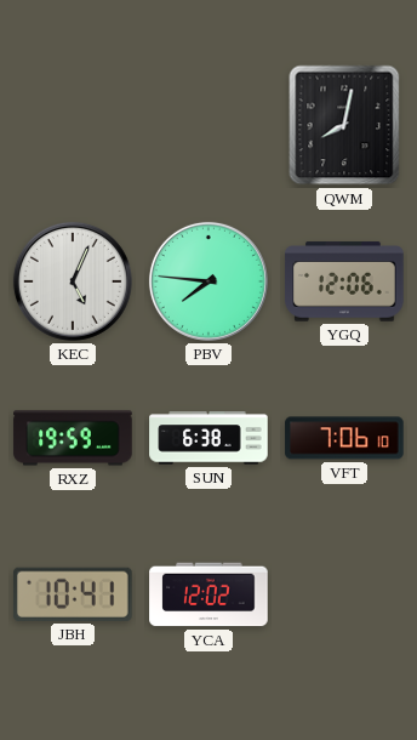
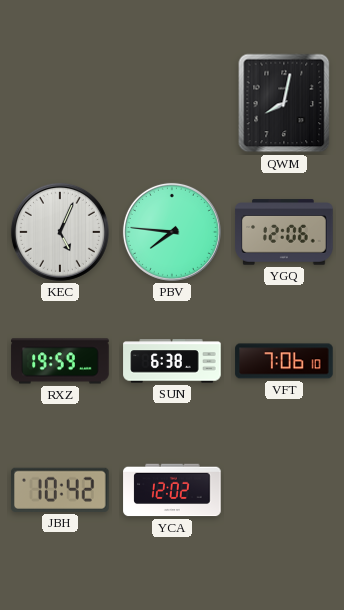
JBH: 10:41 -> 10:42 (61, 490)
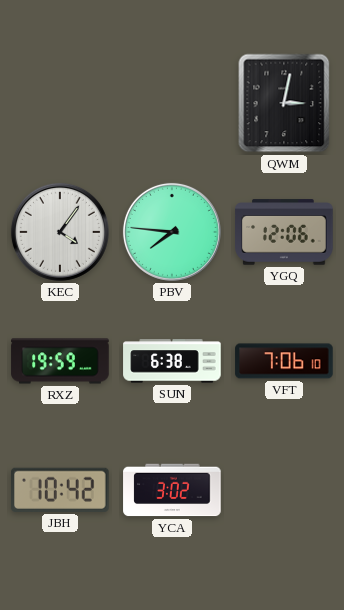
QWM: 8:02 -> 3:02 (284, 103)
KEC: 5:04 -> 4:06 (60, 232)
YCA: 12:02 -> 3:02 (172, 490)
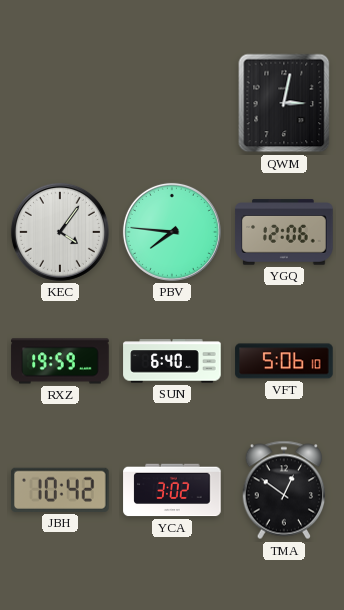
SUN: 6:38 -> 6:40 (172, 361)
VFT: 7:06 -> 5:06 (284, 361)
TMA: none -> 12:51 (284, 490)
